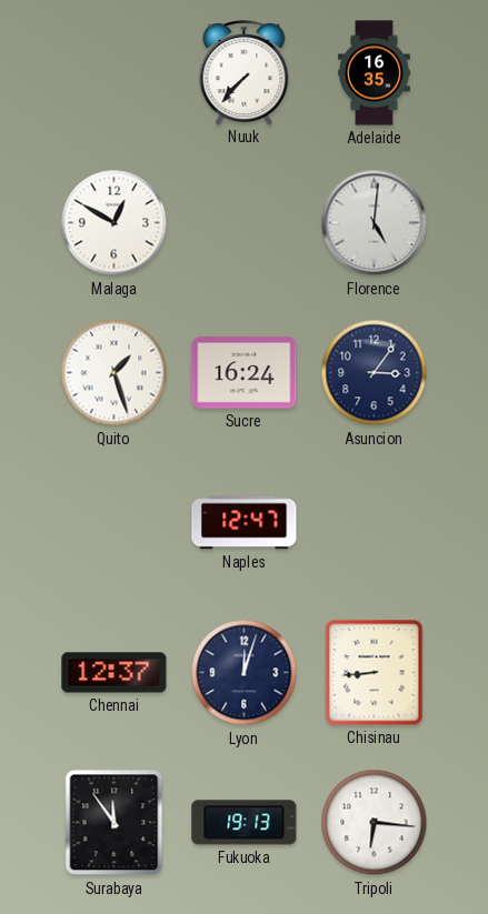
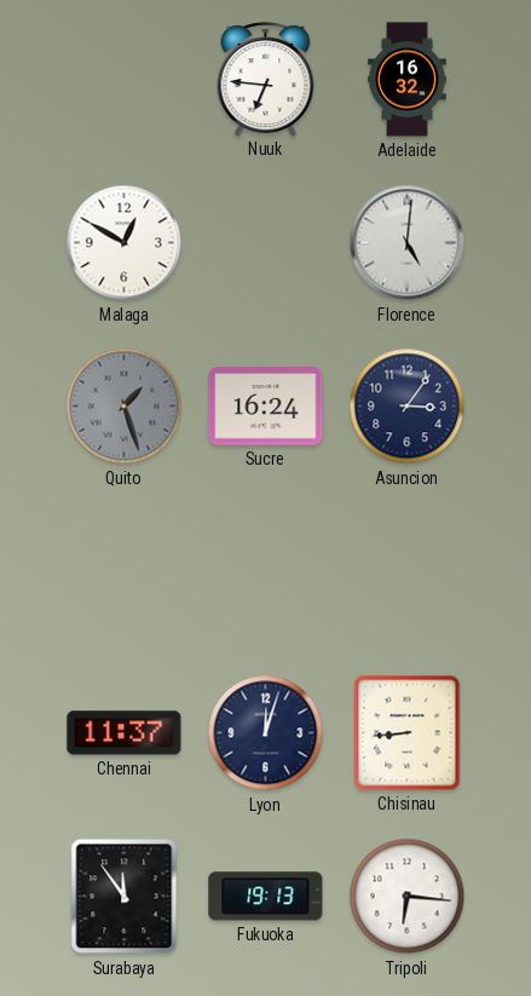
Nuuk: 7:37 -> 6:46 (266, 79)
Adelaide: 16:35 -> 16:32 (408, 80)
Quito dial: white -> grey (125, 407)
Naples: 12:47 -> none (245, 523)
Chennai: 12:37 -> 11:37 (125, 733)
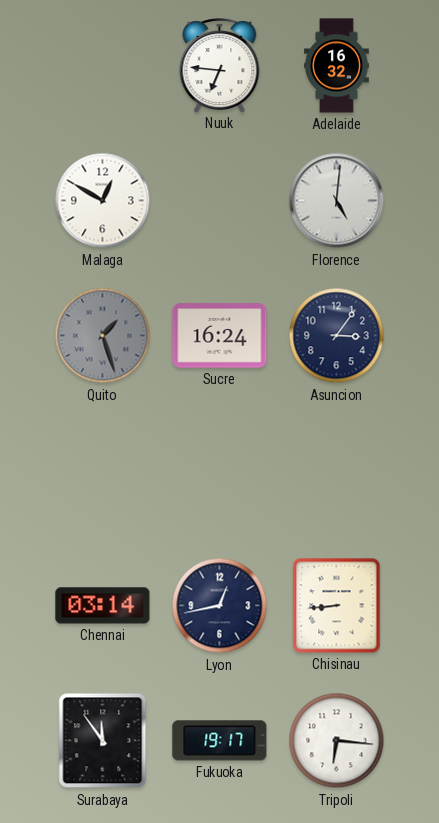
Chennai: 11:37 -> 03:14 (103, 606)
Lyon: 12:03 -> 12:43 (220, 606)
Fukuoka: 19:13 -> 19:17 (220, 741)
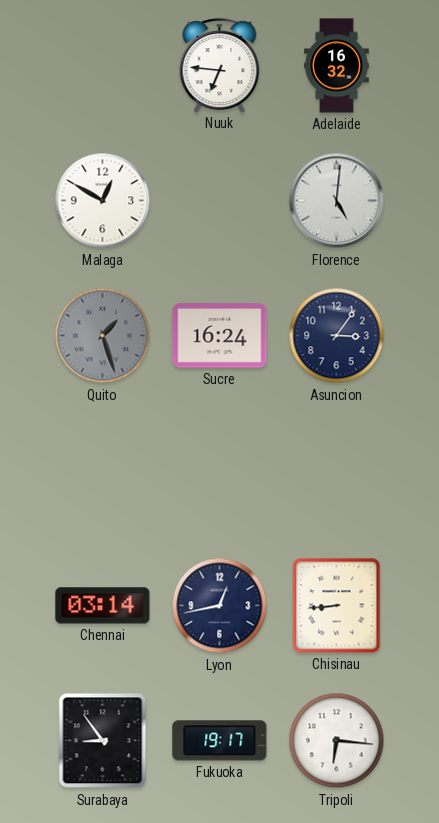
Surabaya: 11:54 -> 8:54 (103, 741)
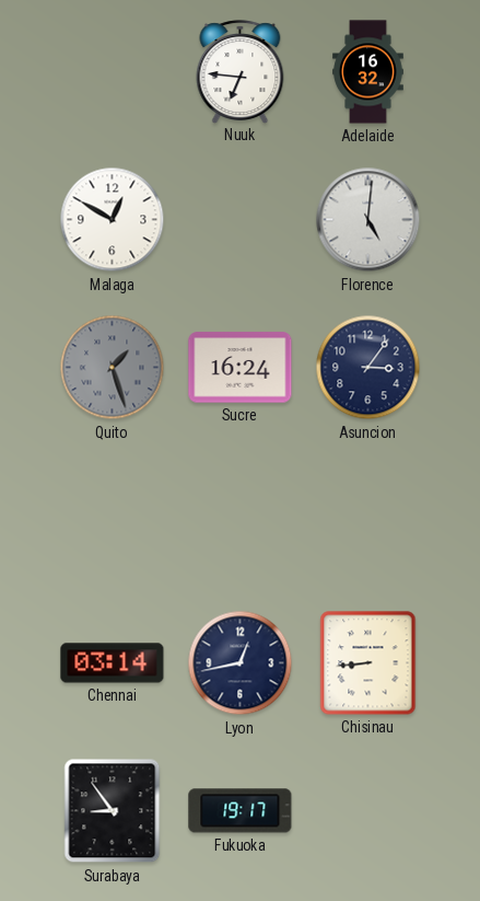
Tripoli: 6:16 -> none (337, 741)
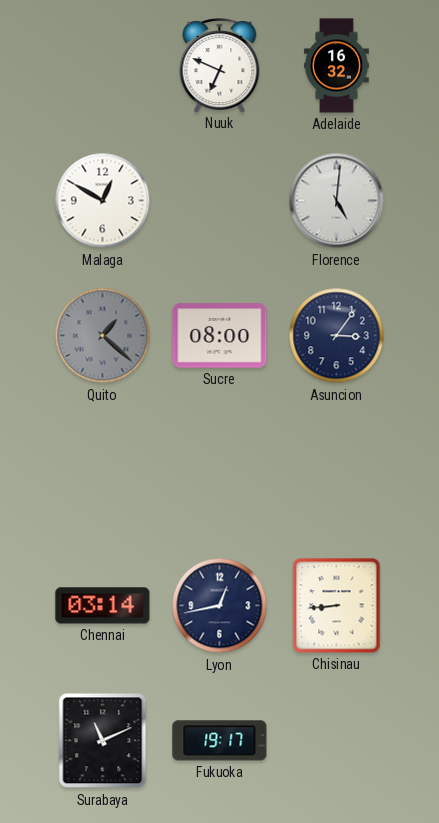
Nuuk: 6:46 -> 6:49 (220, 65)
Quito: 1:27 -> 1:22 (103, 336)
Sucre: 16:24 -> 08:00 (220, 336)
Surabaya: 8:54 -> 11:11 (103, 741)
